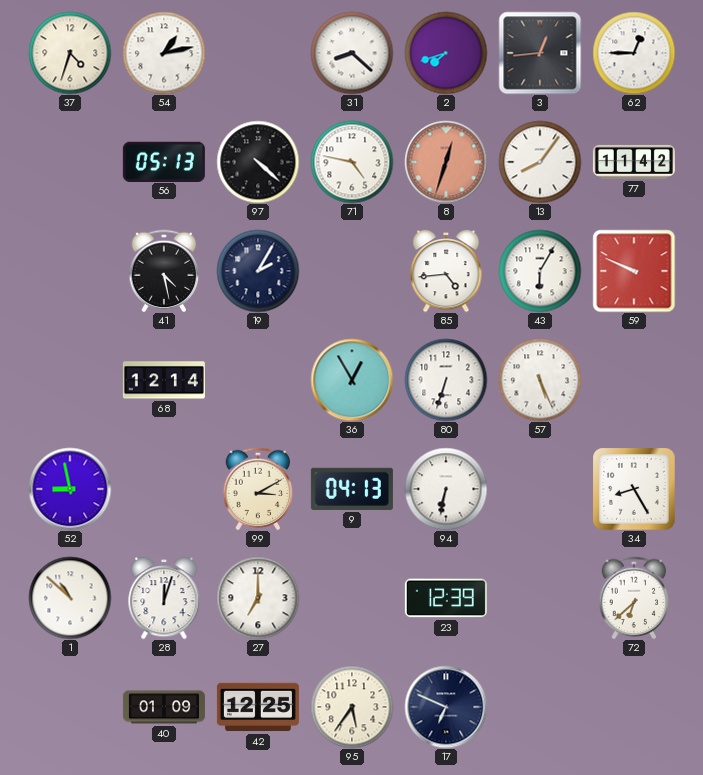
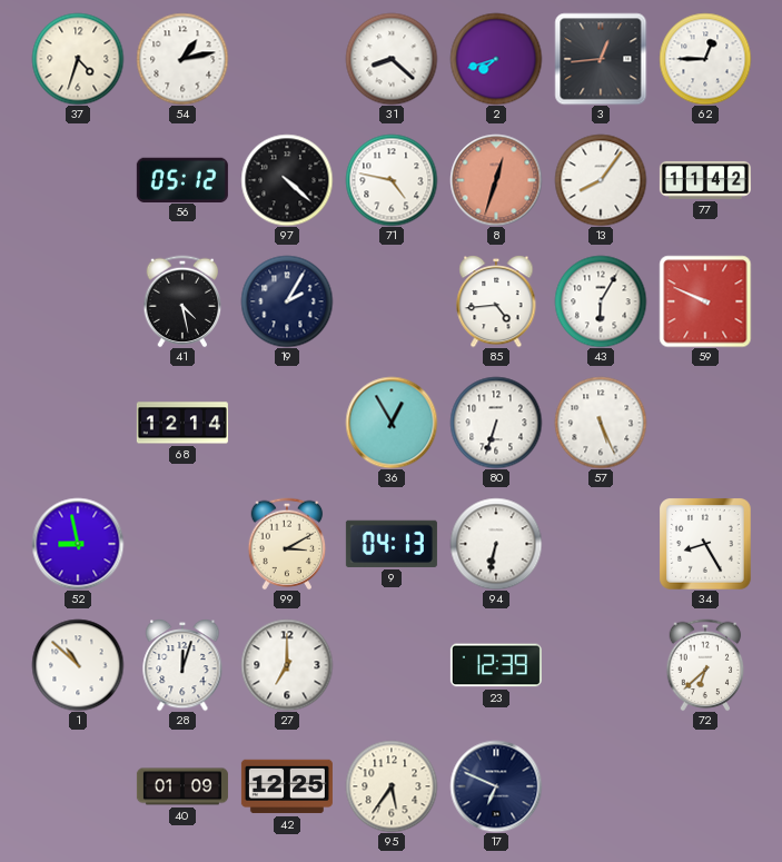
56: 05:13 -> 05:12 (182, 179)
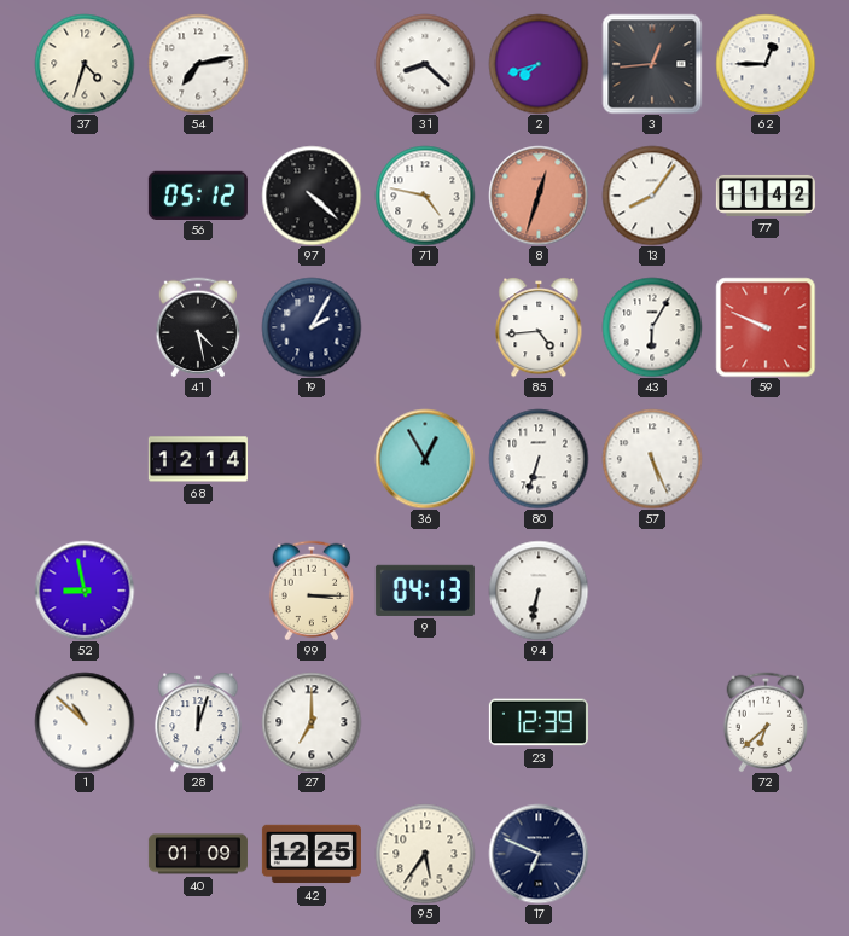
54: 1:13 -> 7:13 (198, 64)
99: 3:10 -> 3:15 (312, 591)
34: 8:25 -> none (705, 544)
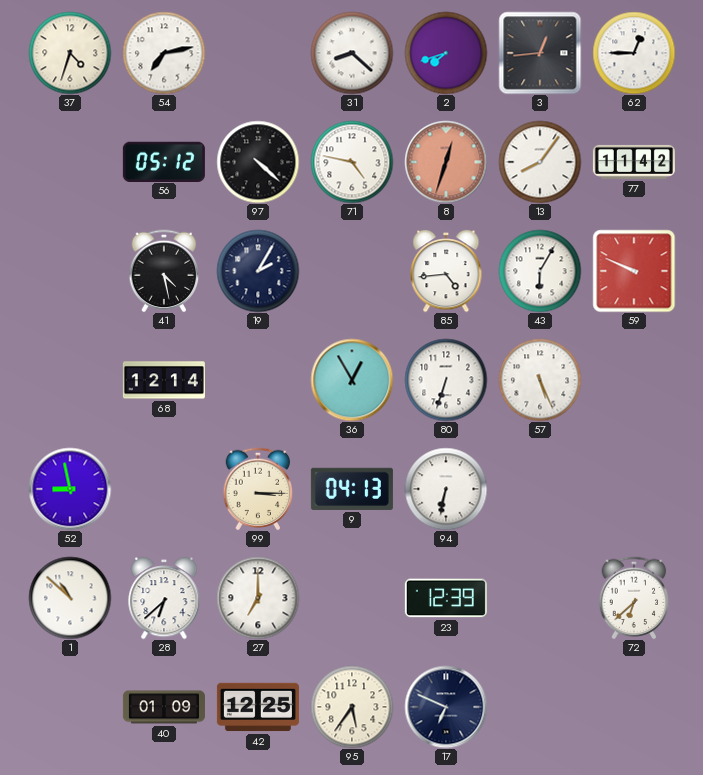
28: 12:03 -> 6:38 (164, 598)
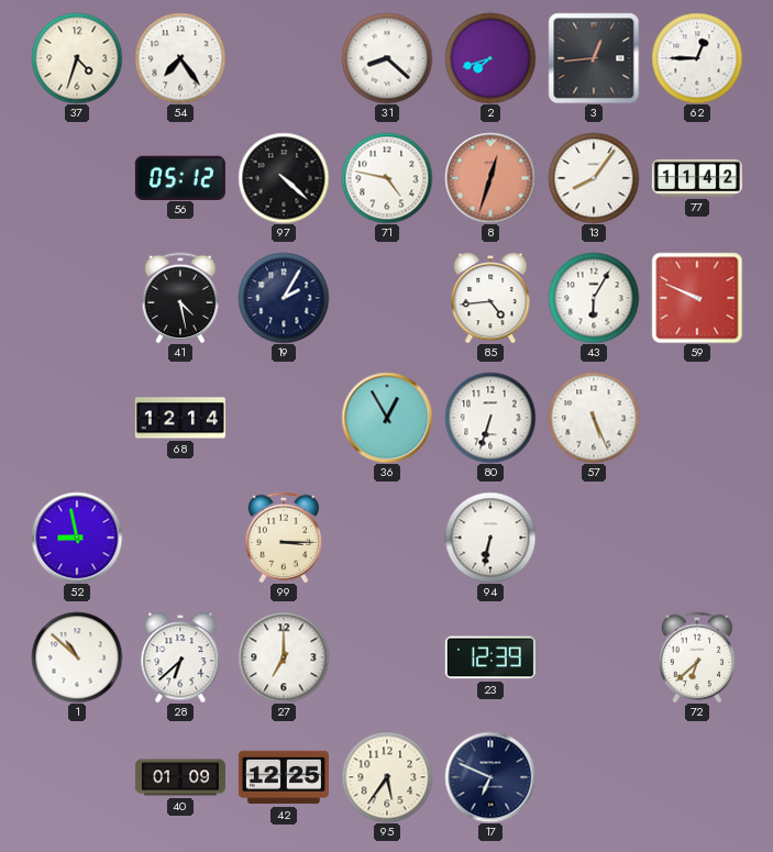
54: 7:13 -> 7:24 (180, 58)
9: 04:13 -> none (352, 489)
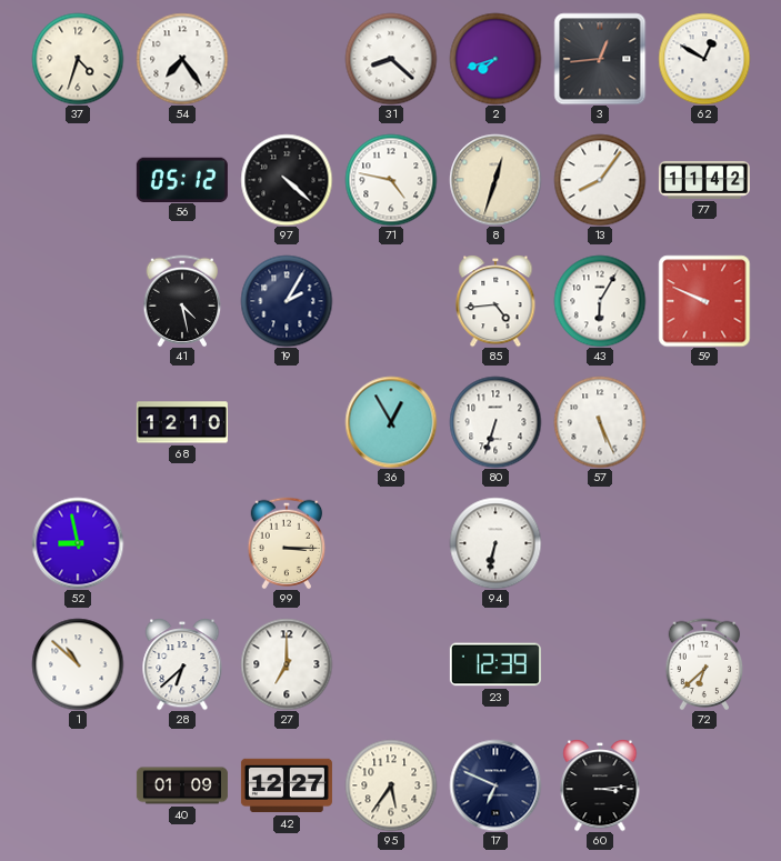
62: 12:45 -> 12:50 (704, 59)
8 dial: salmon -> cream (495, 180)
68: 12:14 -> 12:10 (182, 422)
42: 12:25 -> 12:27 (287, 785)
60: none -> 3:14 (600, 785)
